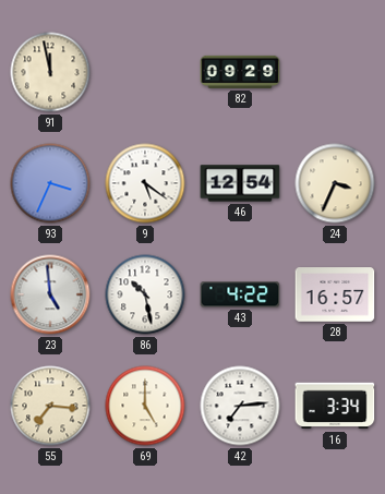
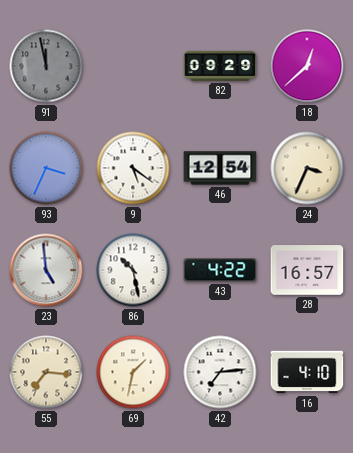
91 dial: cream -> grey (46, 66)
18: none -> 12:38 (307, 66)
69: 5:00 -> 1:32 (133, 372)
16: 3:34 -> 4:10 (307, 372)
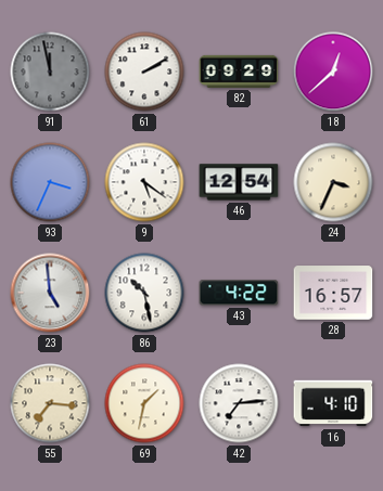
61: none -> 2:10 (144, 72)
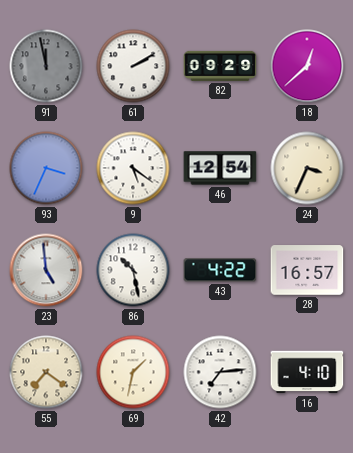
55: 7:16 -> 7:21 (46, 372)
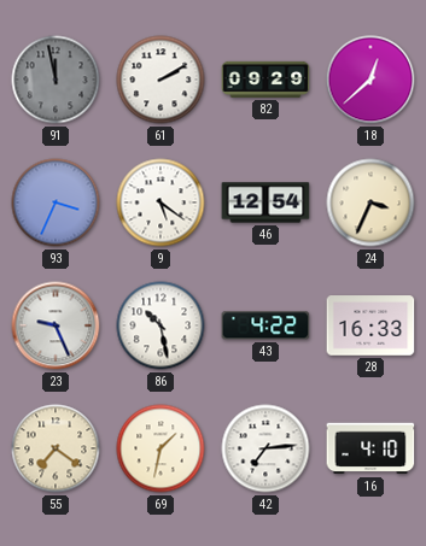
23: 4:59 -> 9:26 (56, 325)
28: 16:57 -> 16:33 (370, 325)
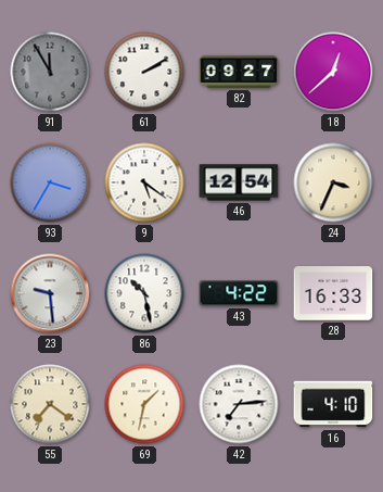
91: 11:58 -> 11:55 (50, 72)
82: 09:29 -> 09:27 (239, 72)
93: 3:34 -> 3:35 (50, 182)
23: 9:26 -> 9:29 (50, 293)
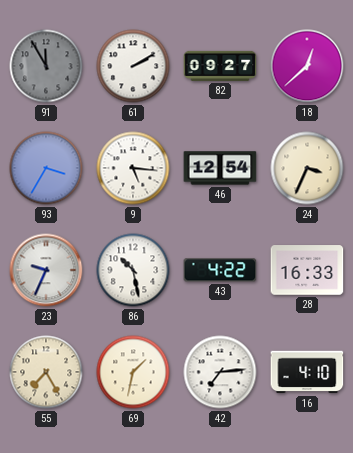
9: 5:21 -> 5:16 (133, 168)
23: 9:29 -> 9:34 (46, 270)
55: 7:21 -> 7:25 (46, 372)
